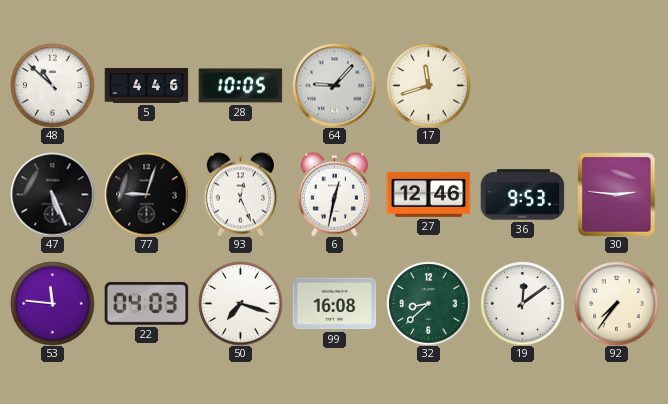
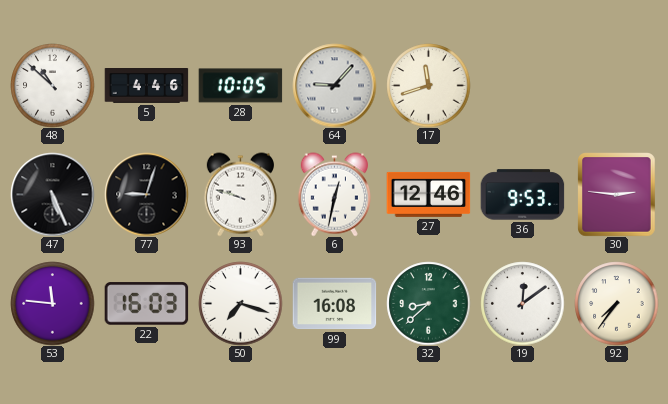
93: 12:26 -> 9:48 (240, 194)
22: 04:03 -> 16:03 (146, 304)
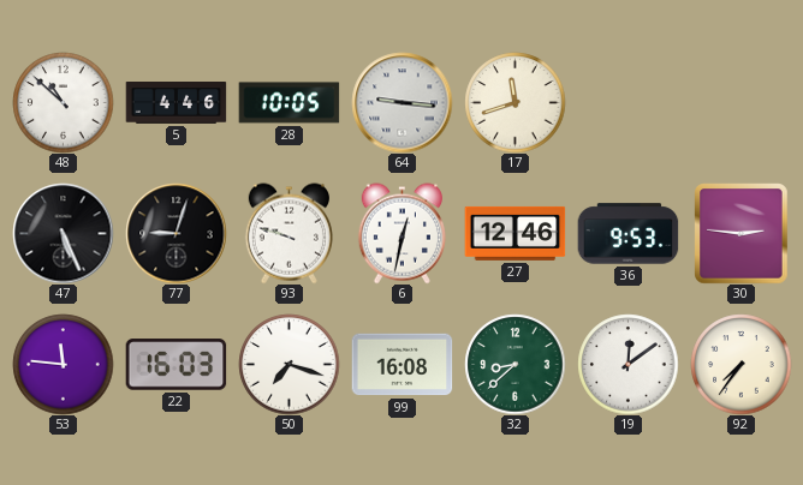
64: 9:07 -> 9:16 (401, 102)
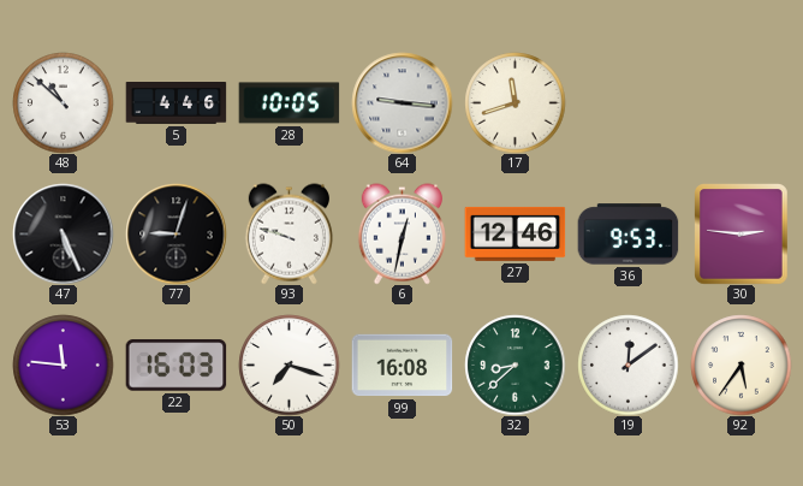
92: 7:36 -> 5:36 (740, 364)
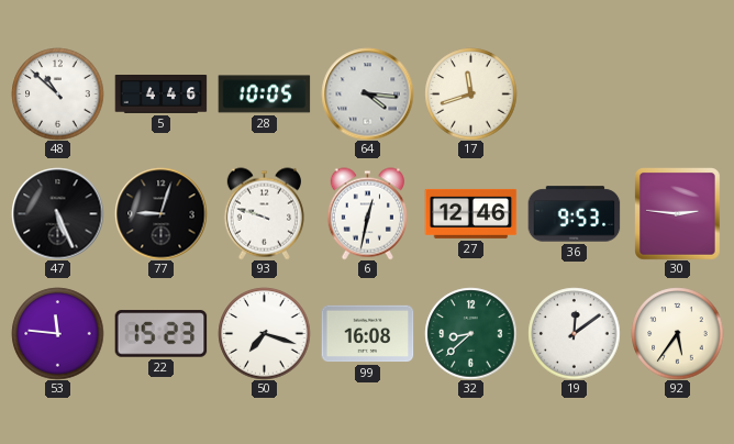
64: 9:16 -> 4:16 (367, 93)
22: 16:03 -> 15:23 (160, 334)
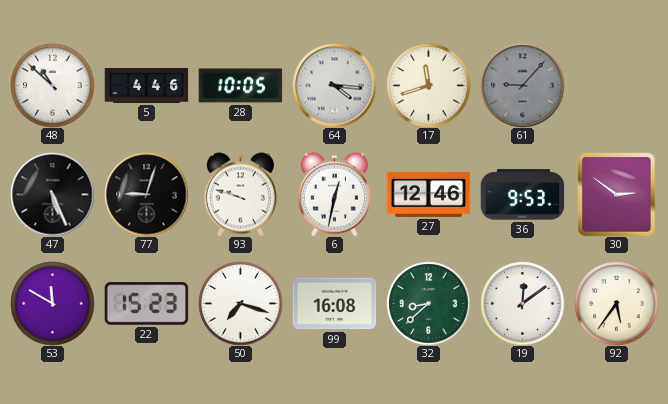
61: none -> 9:07 (522, 85)
30: 2:46 -> 2:51 (617, 194)
53: 11:46 -> 11:50 (52, 303)
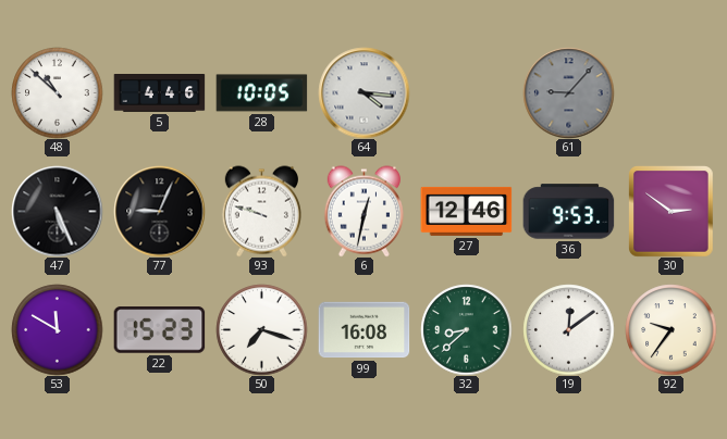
17: 11:42 -> none (428, 85)
77: 9:03 -> 9:04 (159, 211)
92: 5:36 -> 9:36 (670, 329)
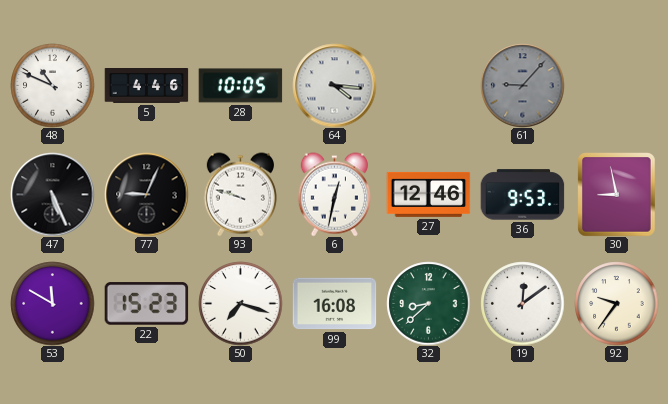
48: 10:52 -> 10:49 (52, 85)
30: 2:51 -> 8:58 (617, 194)
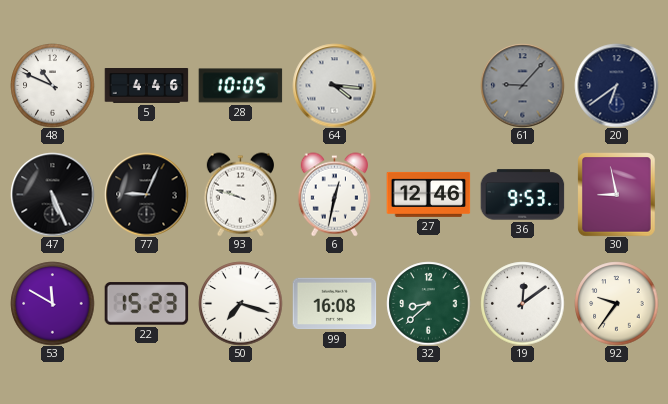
20: none -> 6:39 (616, 85)
